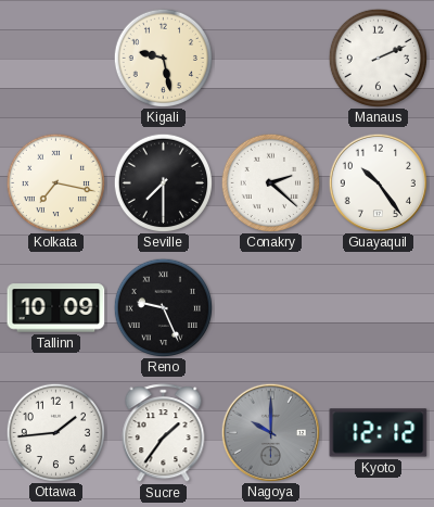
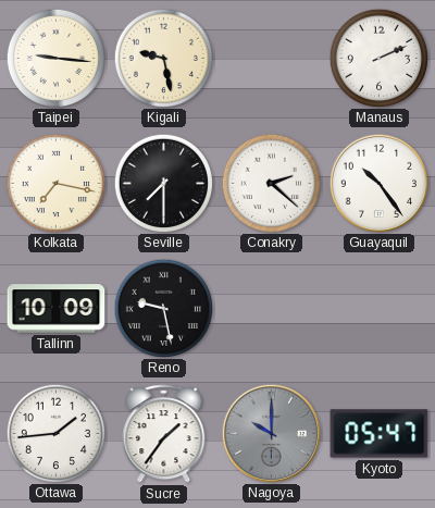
Taipei: none -> 9:16 (55, 58)
Reno: 9:26 -> 9:28 (163, 308)
Kyoto: 12:12 -> 05:47 (380, 434)
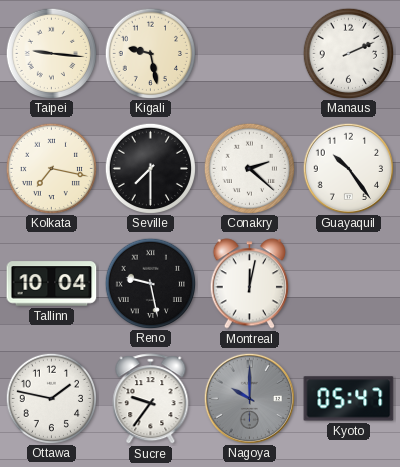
Tallinn: 10:09 -> 10:04 (52, 284)
Montreal: none -> 12:02 (249, 284)
Ottawa: 1:44 -> 1:47 (51, 398)
Sucre: 1:36 -> 9:36 (151, 399)
